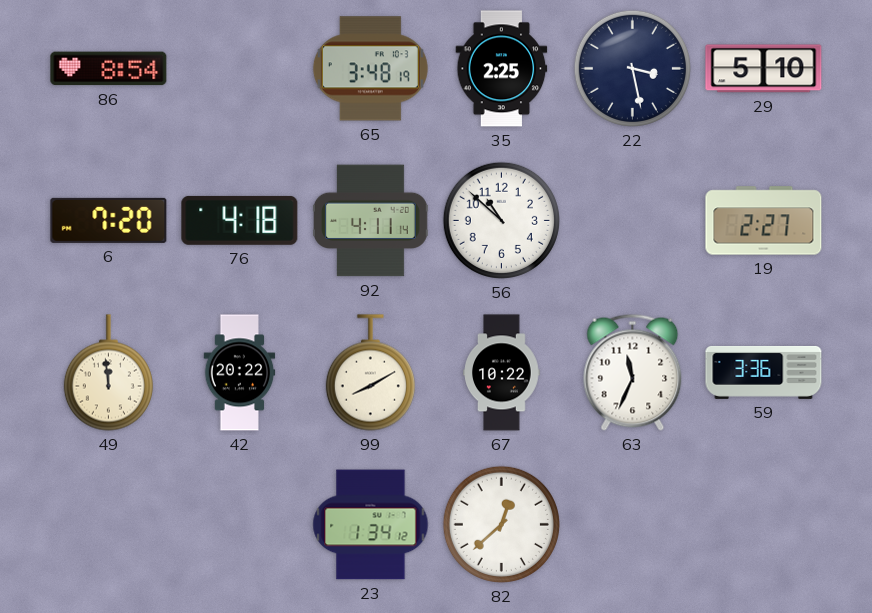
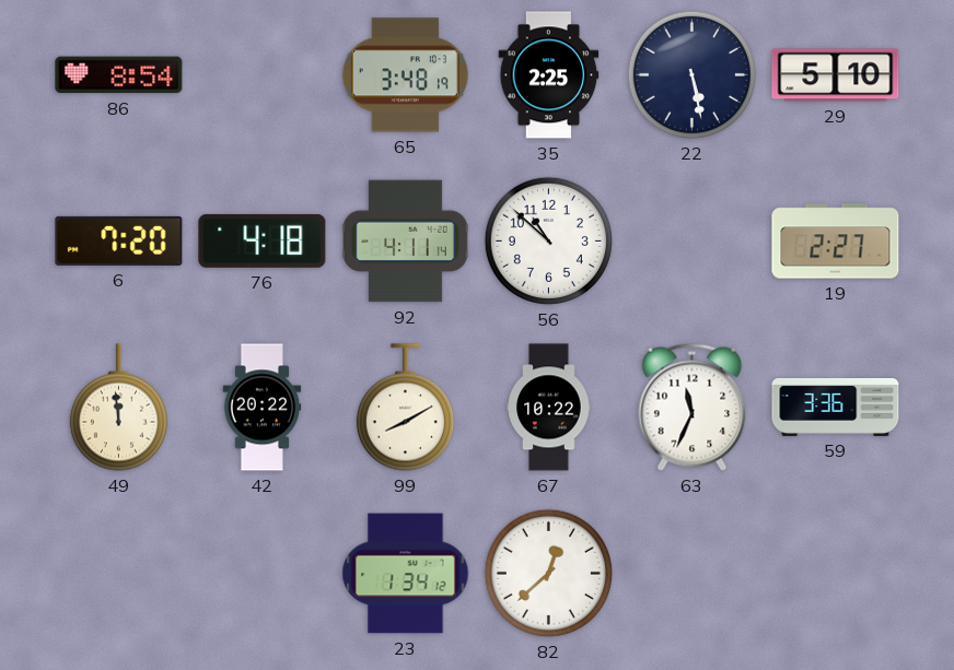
22: 3:28 -> 5:28 (691, 74)
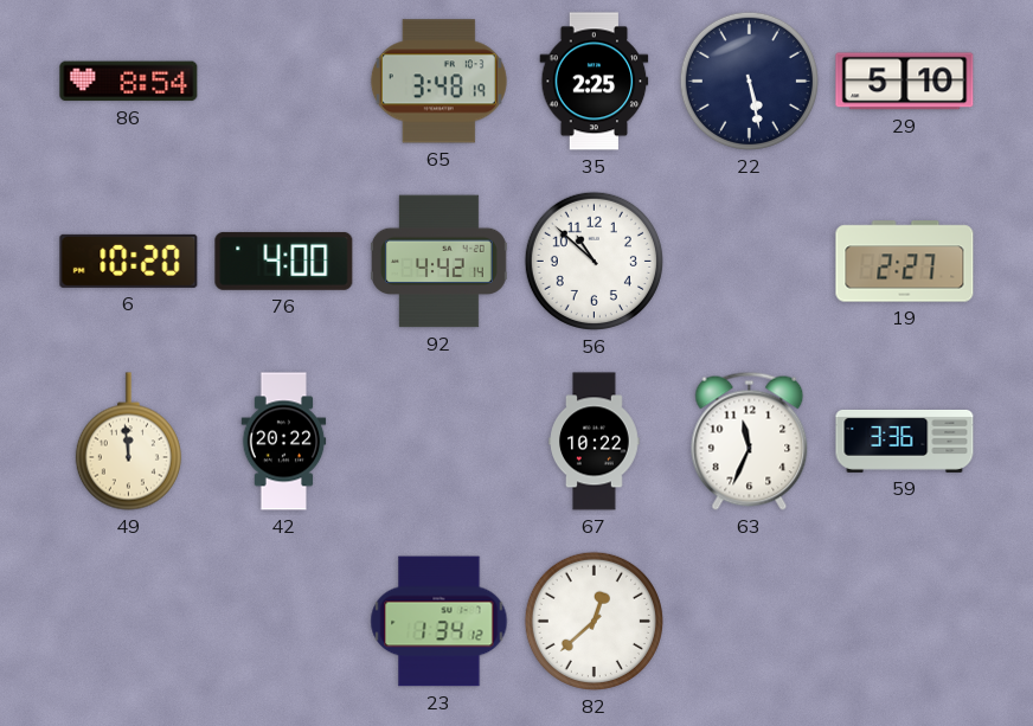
6: 7:20 -> 10:20 (129, 261)
76: 4:18 -> 4:00 (284, 261)
92: 4:11 -> 4:42 (438, 262)
99: 8:10 -> none (405, 408)
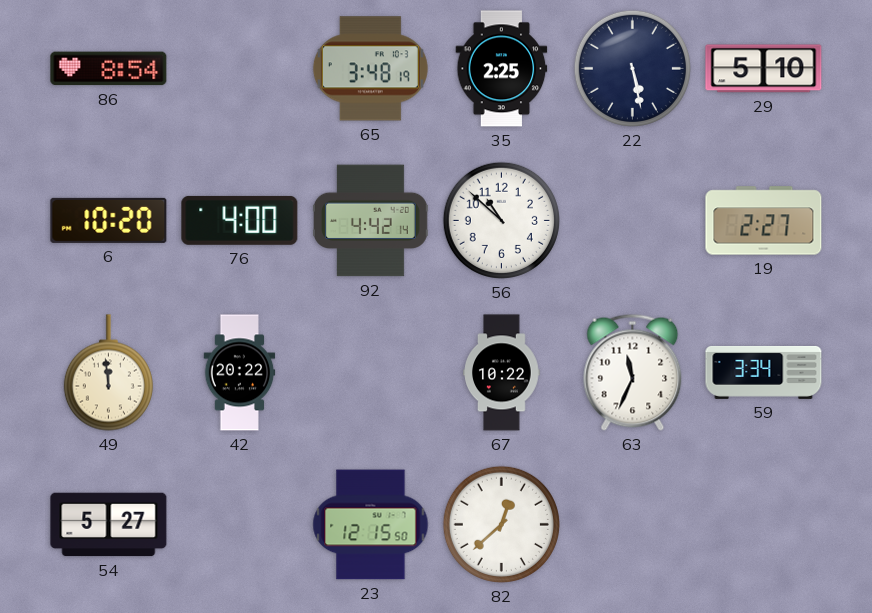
59: 3:36 -> 3:34 (764, 372)
54: none -> 5:27 (109, 525)
23: 1:34 -> 12:15 (371, 525)
